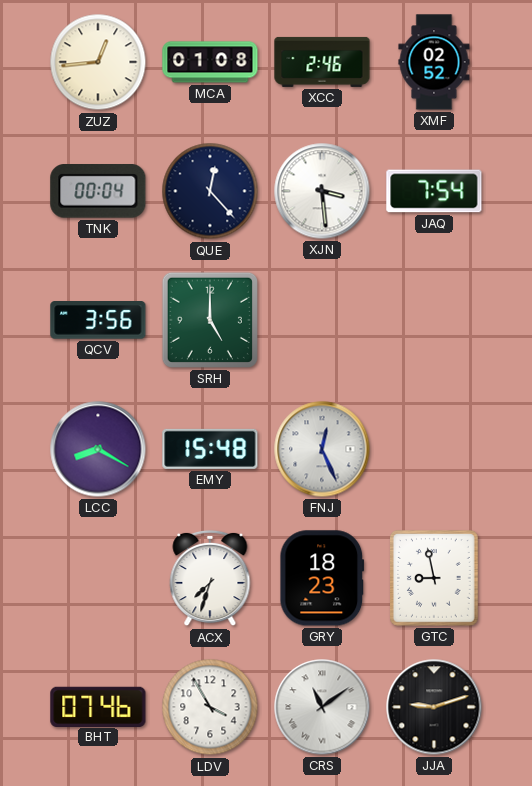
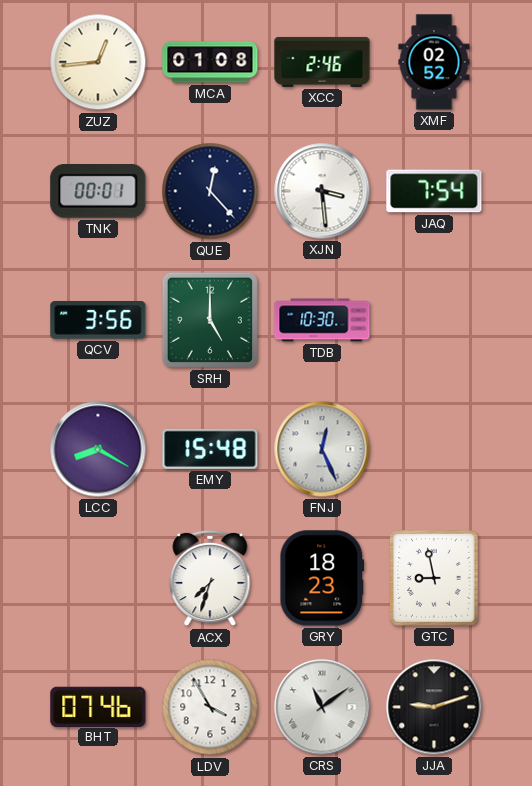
TNK: 00:04 -> 00:01 (98, 192)
TDB: none -> 10:30 (322, 320)
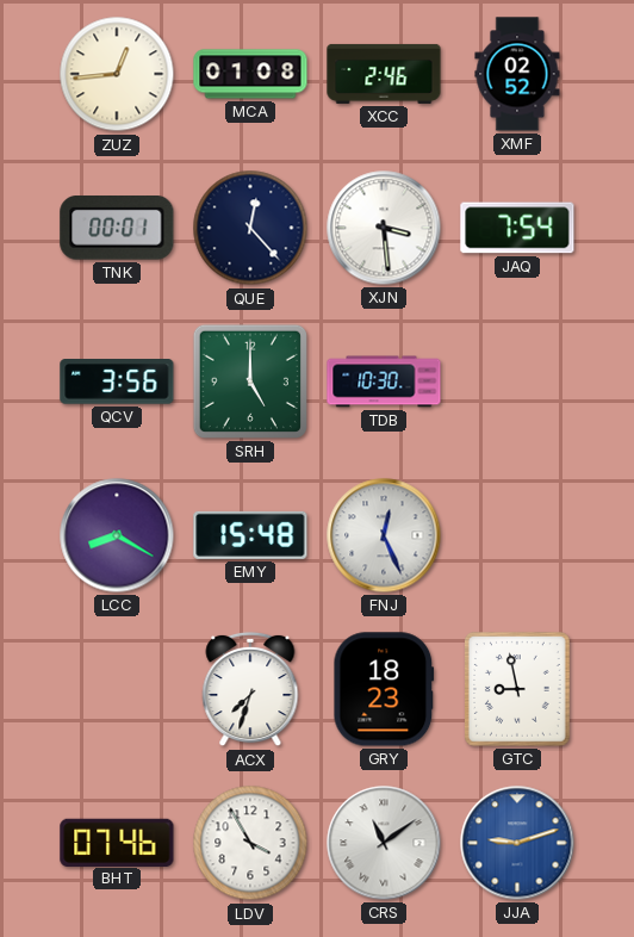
JJA dial: black -> blue (517, 843)
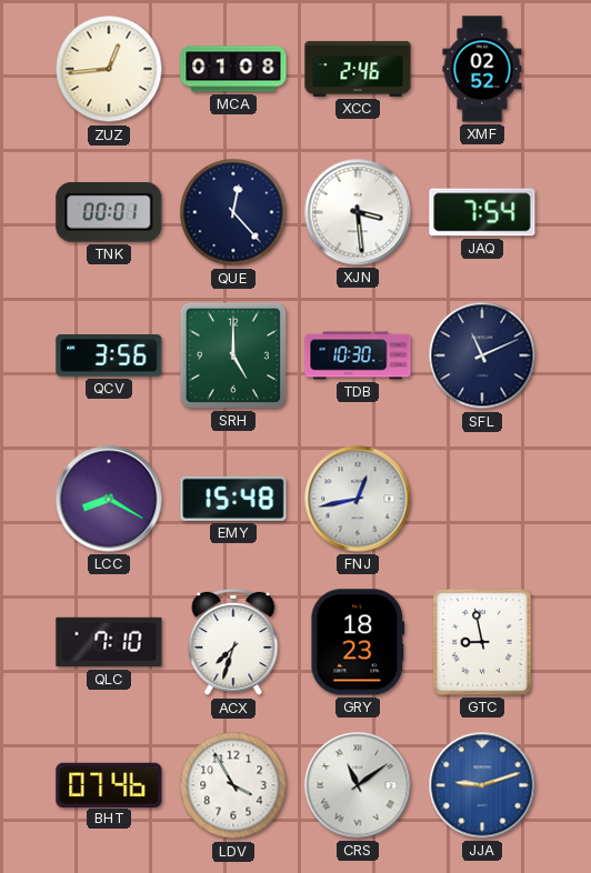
SFL: none -> 11:11 (482, 355)
FNJ: 12:26 -> 12:43 (358, 499)
QLC: none -> 7:10 (109, 642)
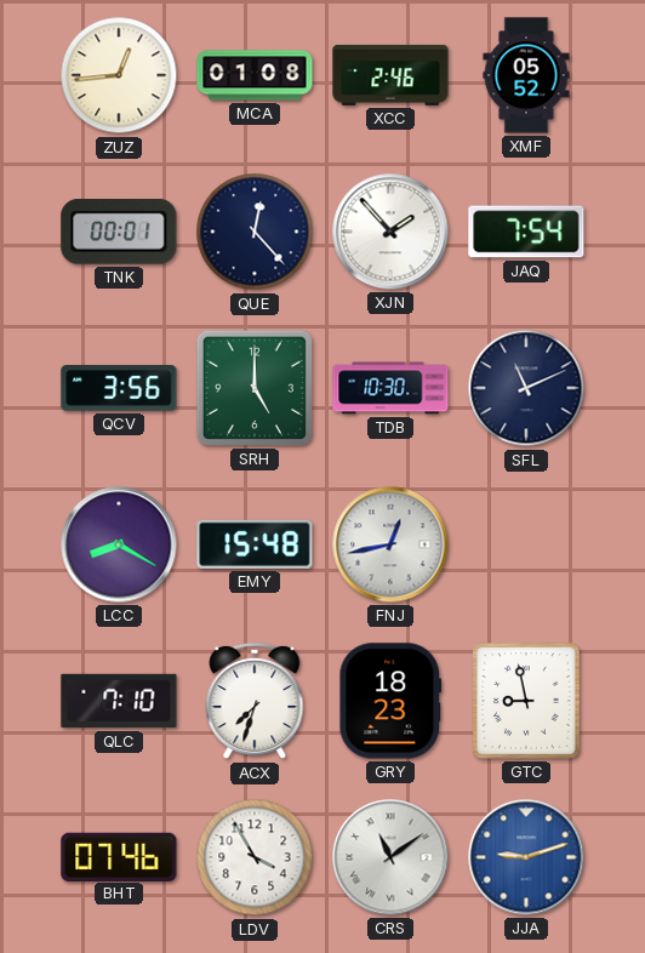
XMF: 02:52 -> 05:52 (526, 75)
XJN: 3:29 -> 1:53 (390, 232)
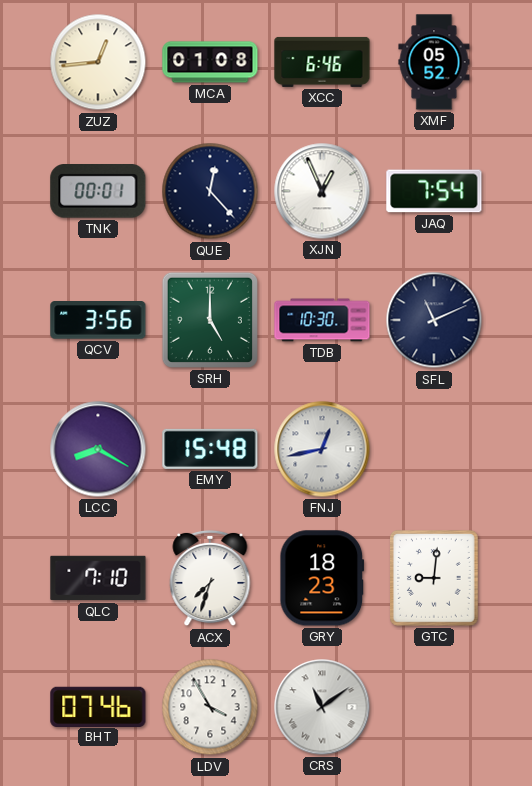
XCC: 2:46 -> 6:46 (322, 62)
XJN: 1:53 -> 12:56 (322, 191)
GTC: 8:58 -> 9:01 (435, 579)
JJA: 9:12 -> none (526, 857)
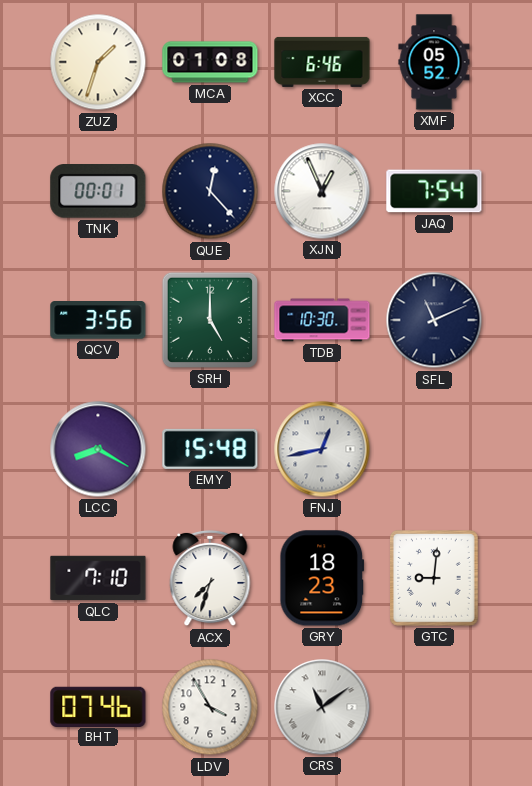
ZUZ: 12:44 -> 1:33 (98, 62)
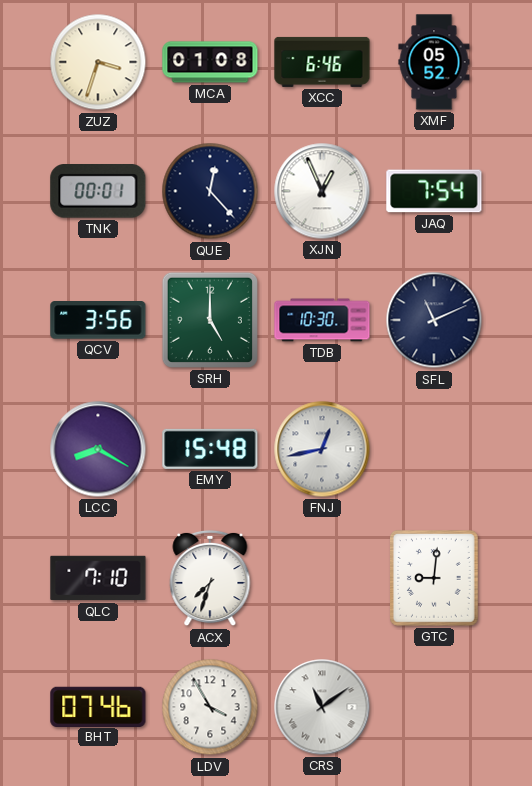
ZUZ: 1:33 -> 3:33 (98, 62)
GRY: 18:23 -> none (322, 578)
